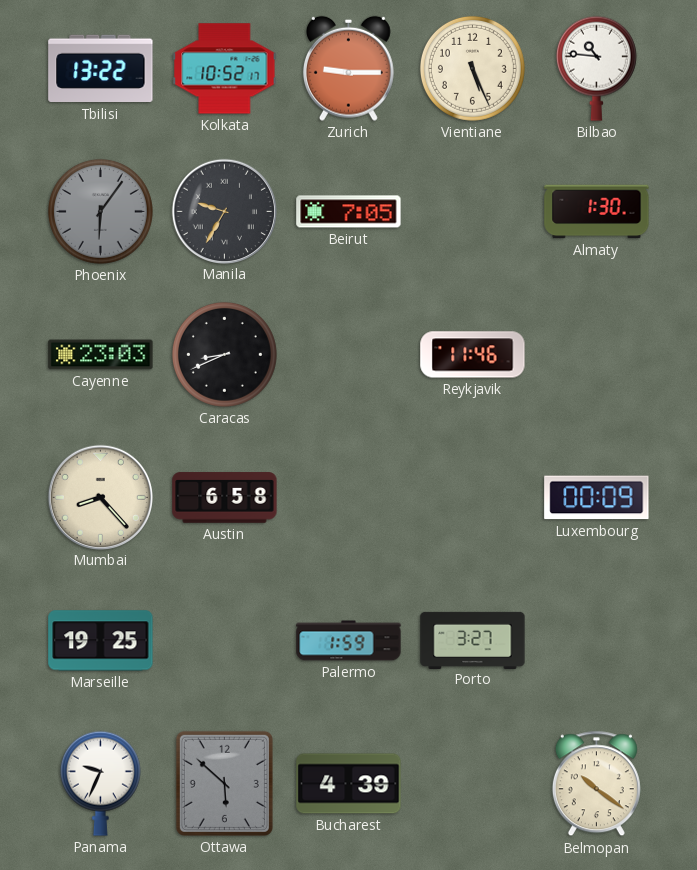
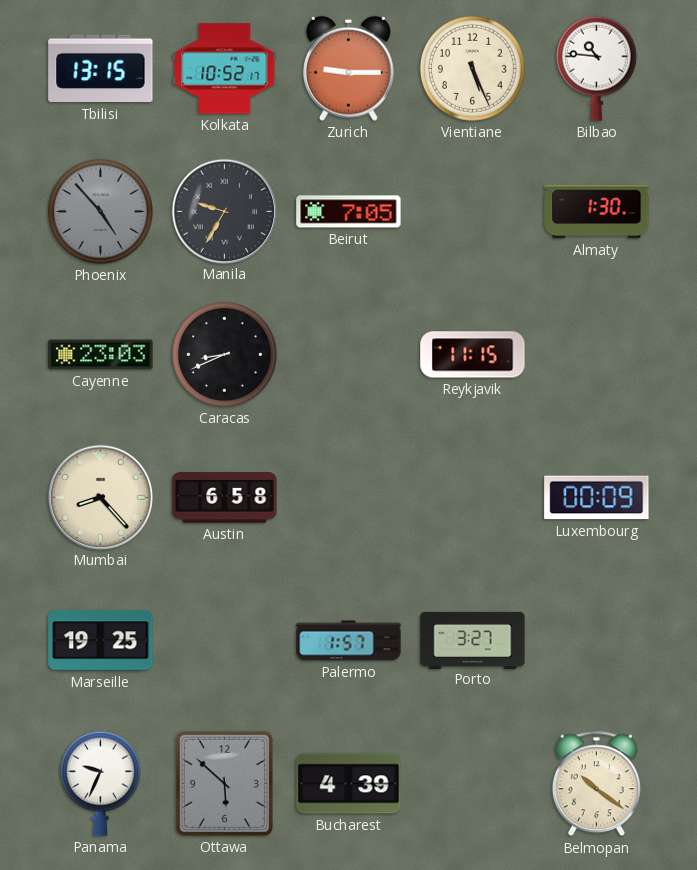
Tbilisi: 13:22 -> 13:15 (101, 69)
Phoenix: 6:06 -> 4:53 (100, 211)
Reykjavik: 11:46 -> 11:15 (473, 355)
Palermo: 1:59 -> 1:57 (349, 641)
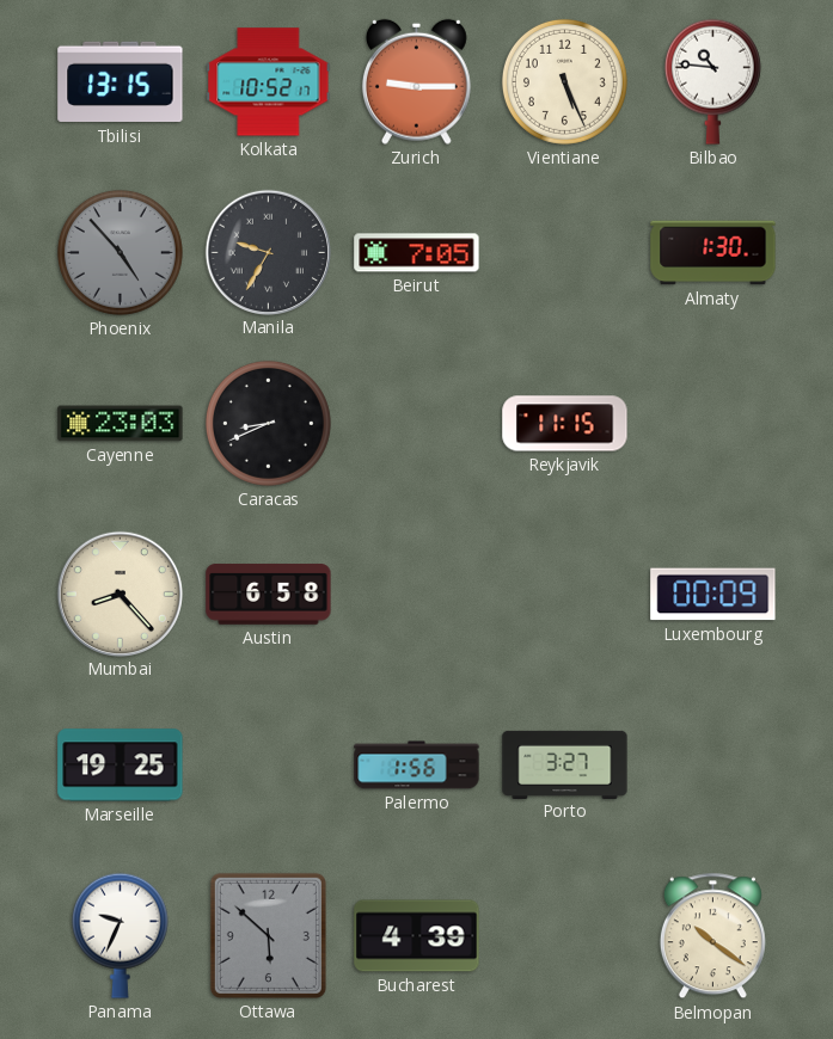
Palermo: 1:57 -> 1:56 (417, 766)
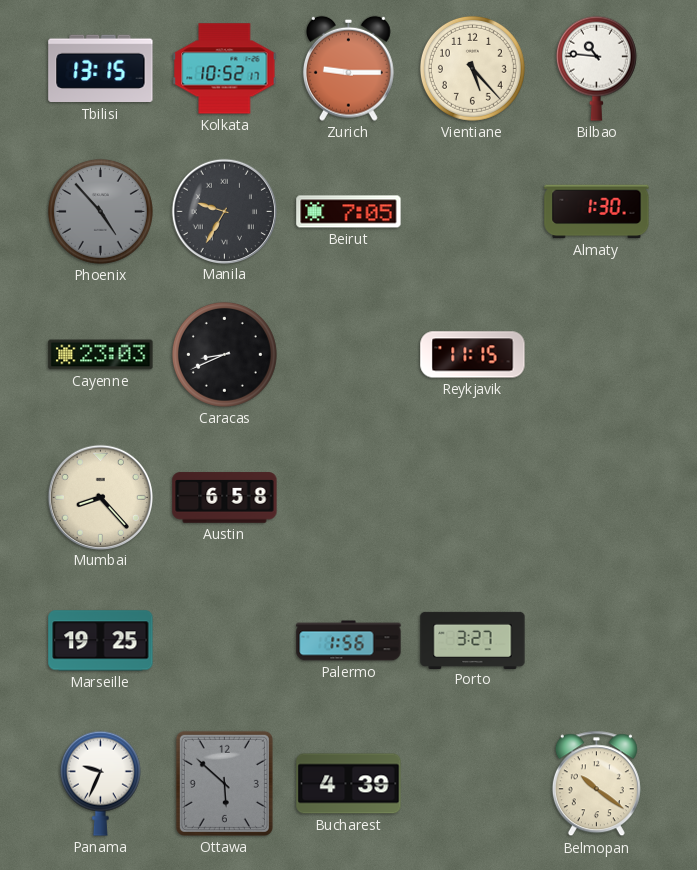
Vientiane: 5:26 -> 5:23 (472, 68)
Luxembourg: 00:09 -> none (713, 595)
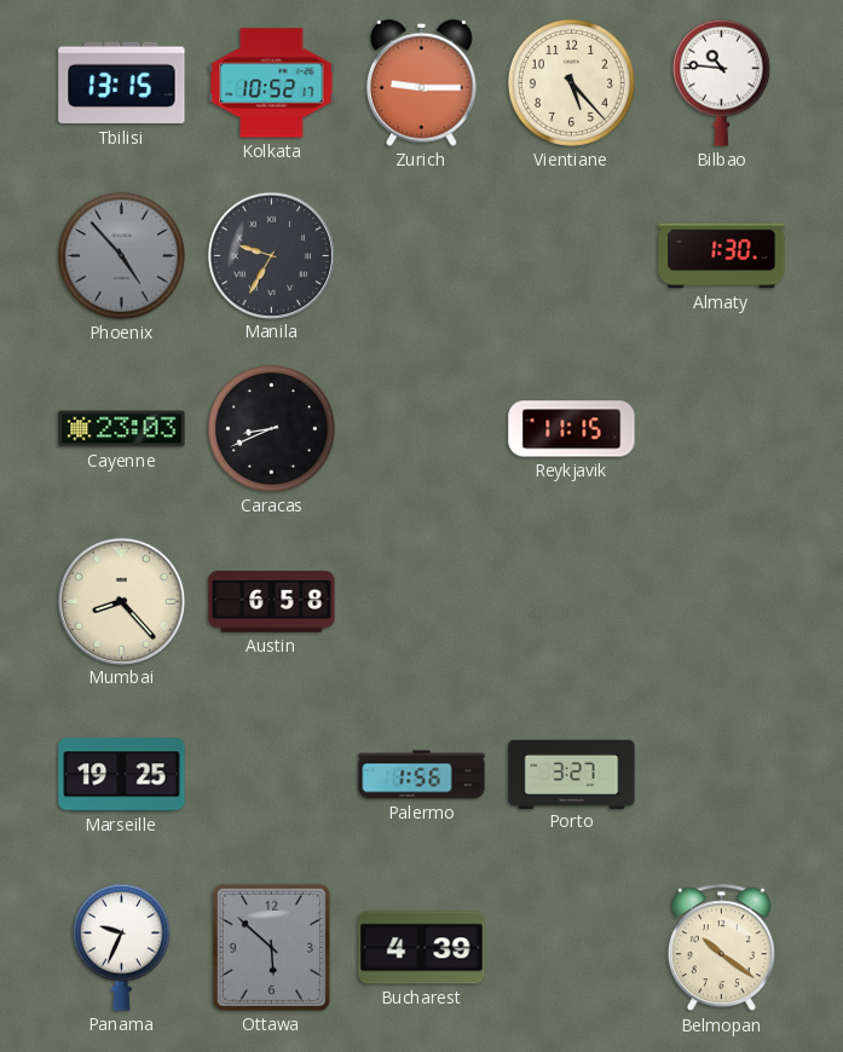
Beirut: 7:05 -> none (349, 212)
